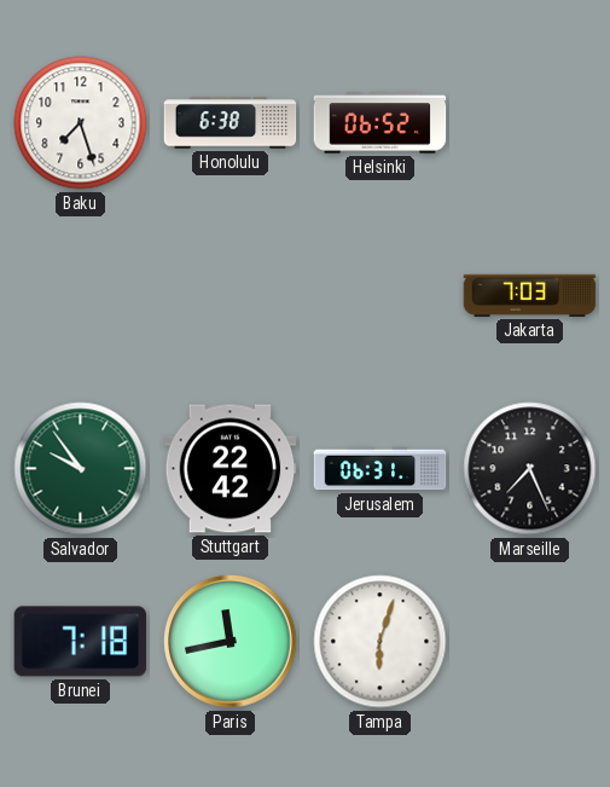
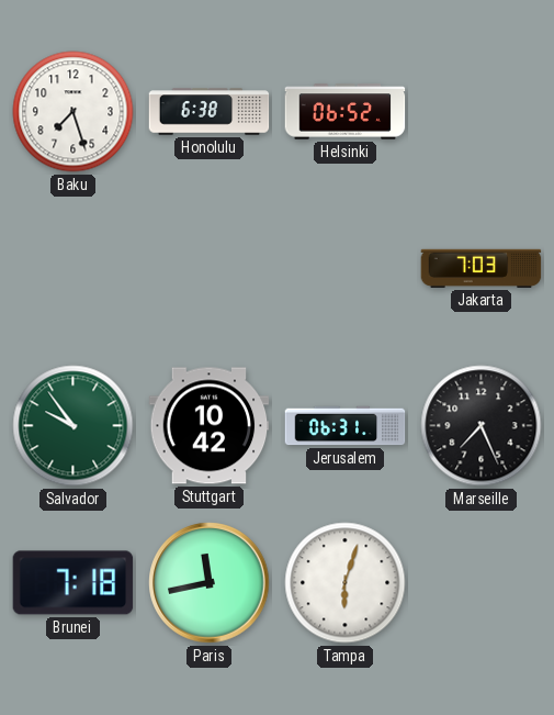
Stuttgart: 22:42 -> 10:42 (210, 426)
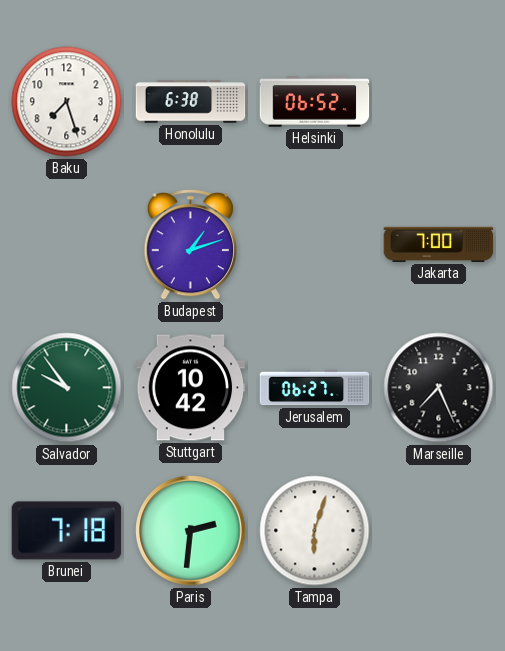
Budapest: none -> 1:12 (190, 245)
Jakarta: 7:03 -> 7:00 (439, 244)
Jerusalem: 06:31 -> 06:27 (315, 388)
Paris: 11:43 -> 2:31 (191, 531)
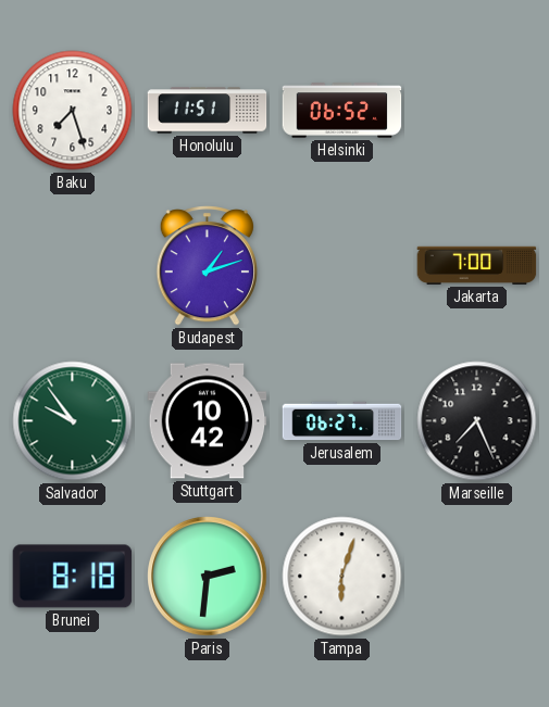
Honolulu: 6:38 -> 11:51 (208, 111)
Brunei: 7:18 -> 8:18 (73, 577)
